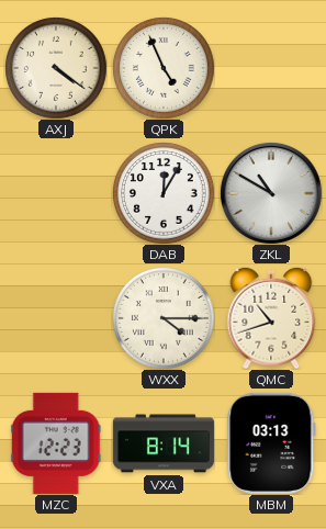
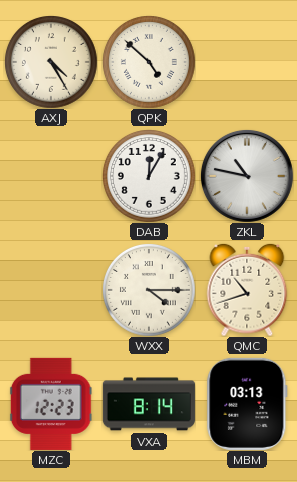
AXJ: 4:21 -> 4:25 (51, 62)
QPK: 4:56 -> 4:52 (149, 62)
ZKL: 10:50 -> 10:47 (247, 176)
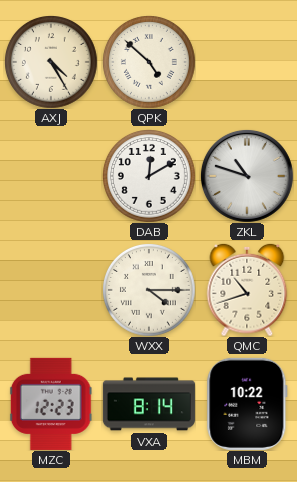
DAB: 12:05 -> 12:10 (149, 176)
ZKL: 10:47 -> 10:48 (247, 176)
MBM: 03:13 -> 10:22 (247, 404)
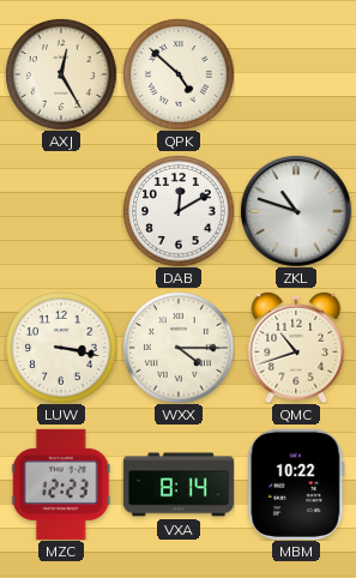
AXJ: 4:25 -> 12:25 (61, 74)
LUW: none -> 3:17 (61, 348)
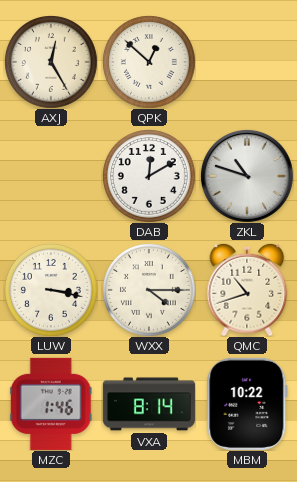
QPK: 4:52 -> 12:52 (149, 62)
MZC: 12:23 -> 1:46 (51, 404)
